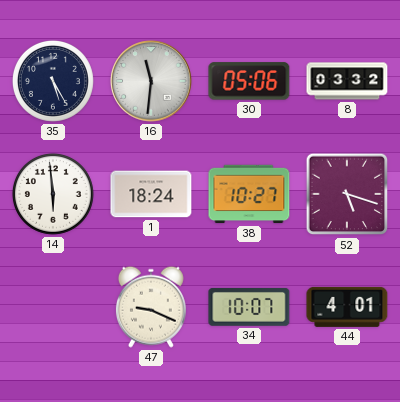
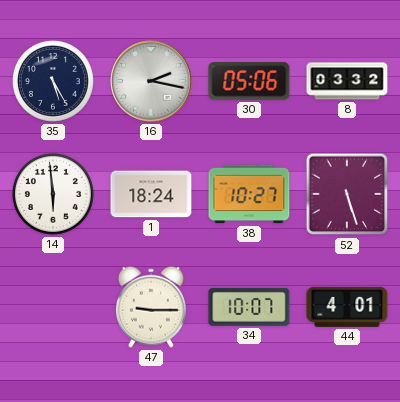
16: 11:31 -> 2:17 (151, 81)
52: 5:18 -> 5:27 (347, 194)
47: 9:19 -> 9:15 (151, 307)
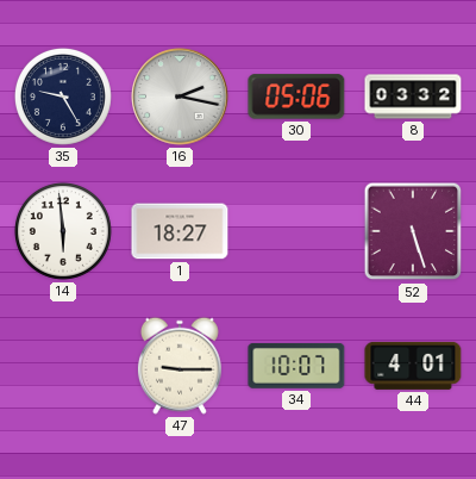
35: 5:25 -> 9:25 (63, 97)
1: 18:24 -> 18:27 (180, 231)
38: 10:27 -> none (249, 194)
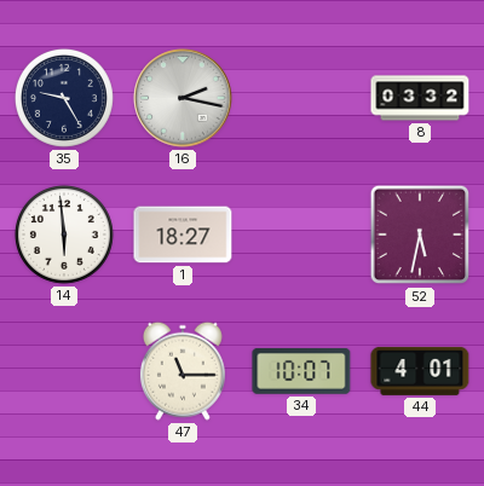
30: 05:06 -> none (296, 97)
52: 5:27 -> 5:32 (420, 235)
47: 9:15 -> 11:15 (183, 371)
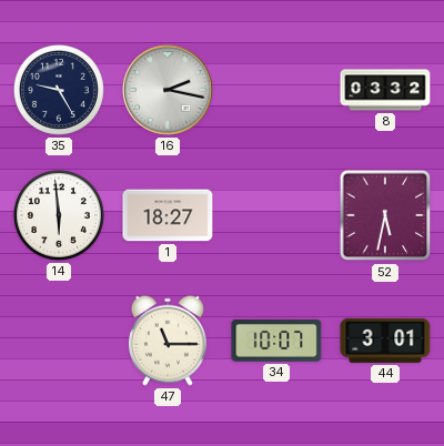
44: 4:01 -> 3:01 (385, 341)
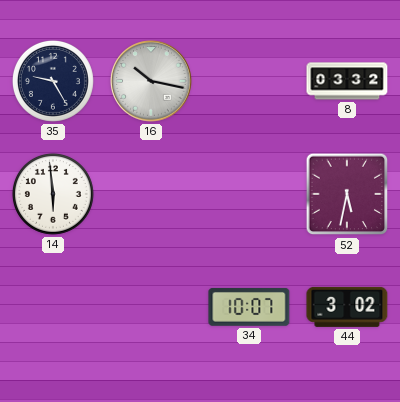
16: 2:17 -> 10:17 (151, 81)
1: 18:27 -> none (168, 215)
47: 11:15 -> none (168, 341)
44: 3:01 -> 3:02 (347, 307)
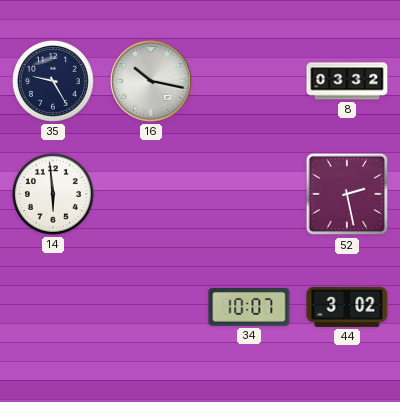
52: 5:32 -> 2:28 (347, 194)
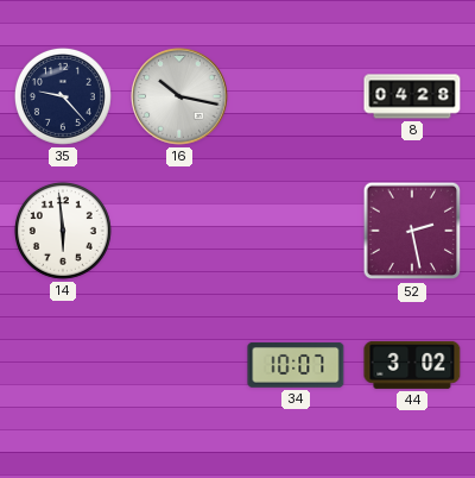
35: 9:25 -> 9:23 (63, 96)
8: 03:32 -> 04:28 (412, 96)
